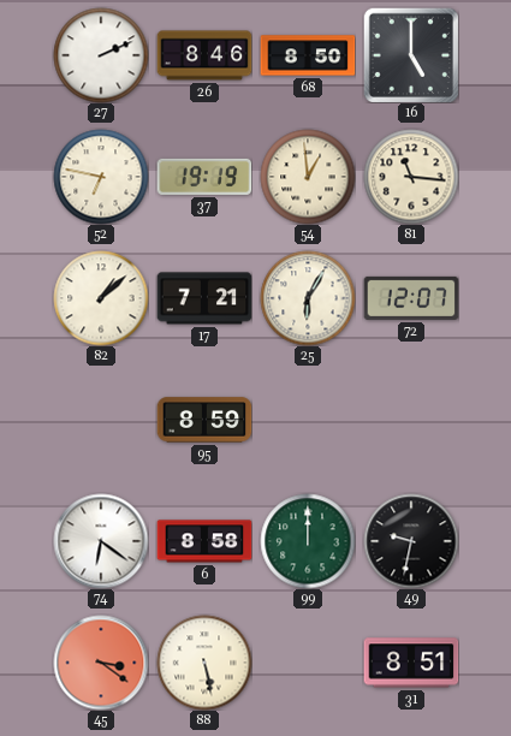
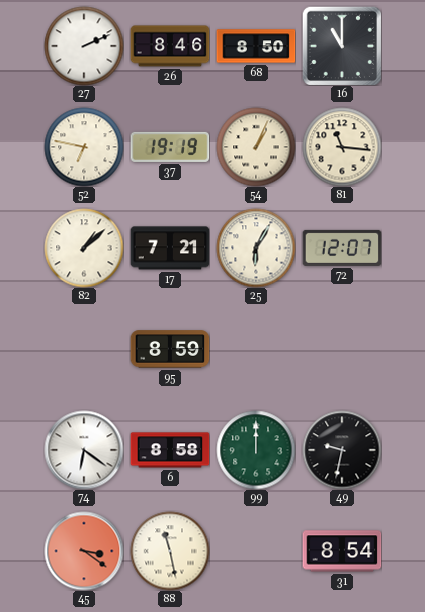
16: 5:00 -> 11:00 (342, 46)
54: 12:59 -> 1:04 (256, 147)
88: 5:28 -> 11:28 (170, 551)
31: 8:51 -> 8:54 (342, 551)
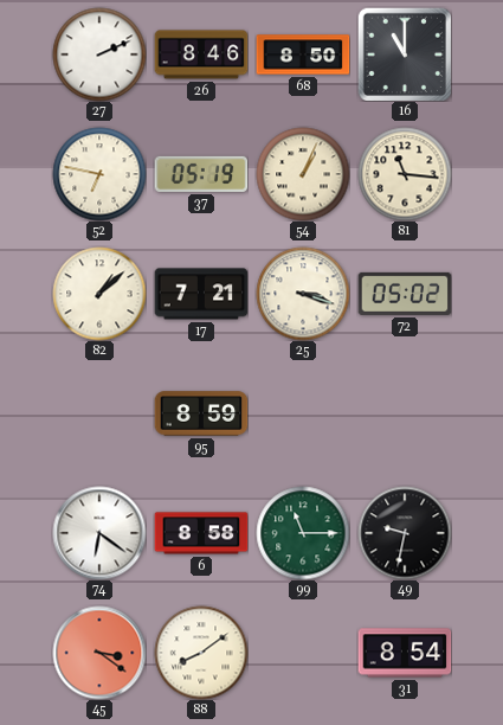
37: 19:19 -> 05:19 (201, 174)
25: 6:05 -> 3:18 (303, 294)
72: 12:07 -> 05:02 (405, 294)
99: 12:00 -> 11:15 (303, 533)
88: 11:28 -> 8:09 (201, 653)
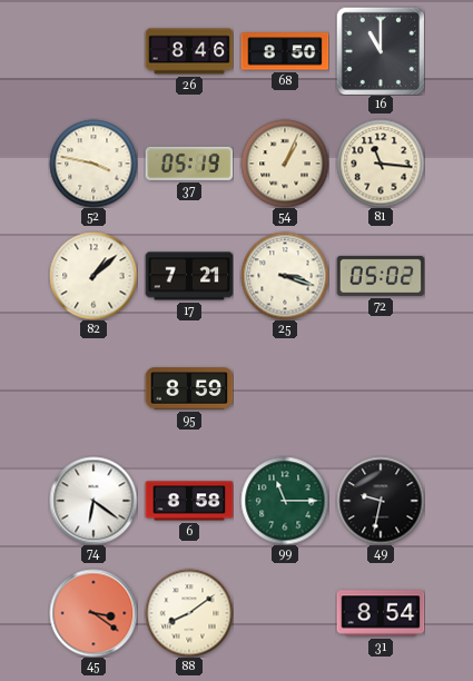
27: 2:11 -> none (99, 54)
52: 6:47 -> 3:47 (93, 164)
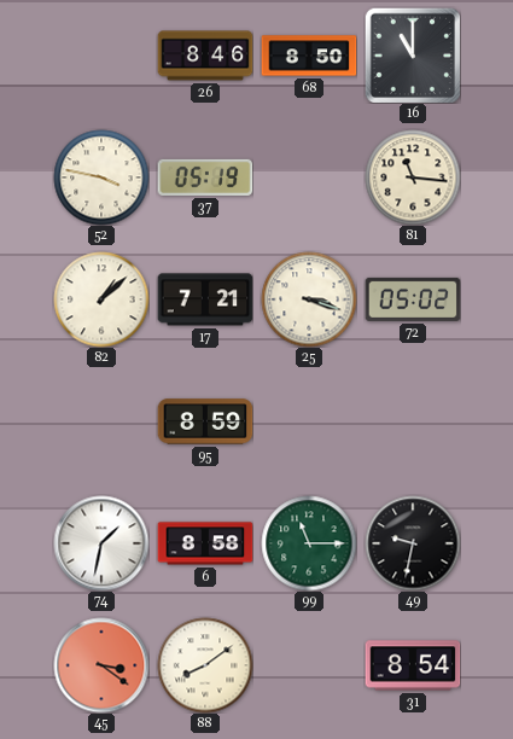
54: 1:04 -> none (285, 164)
74: 6:21 -> 1:32 (101, 543)
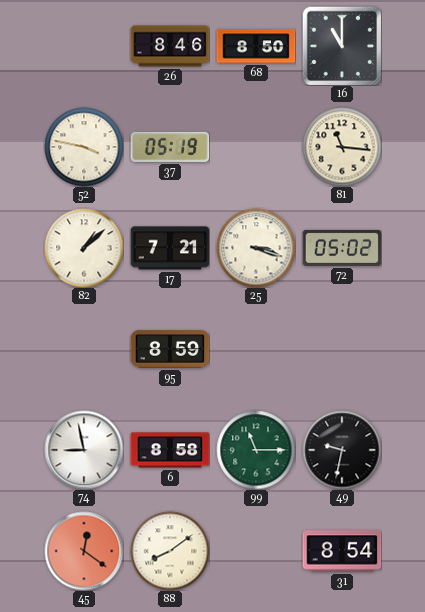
74: 1:32 -> 8:58 (84, 450)
45: 3:21 -> 12:21 (84, 551)
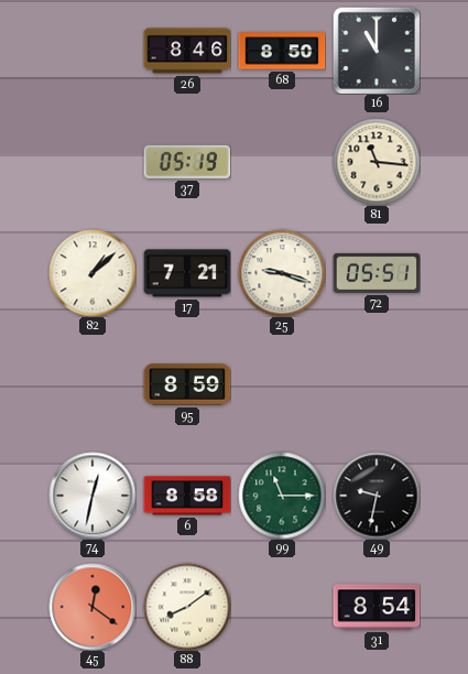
52: 3:47 -> none (84, 147)
25: 3:18 -> 9:18 (282, 273)
72: 05:02 -> 05:51 (377, 273)
74: 8:58 -> 12:32 (92, 496)
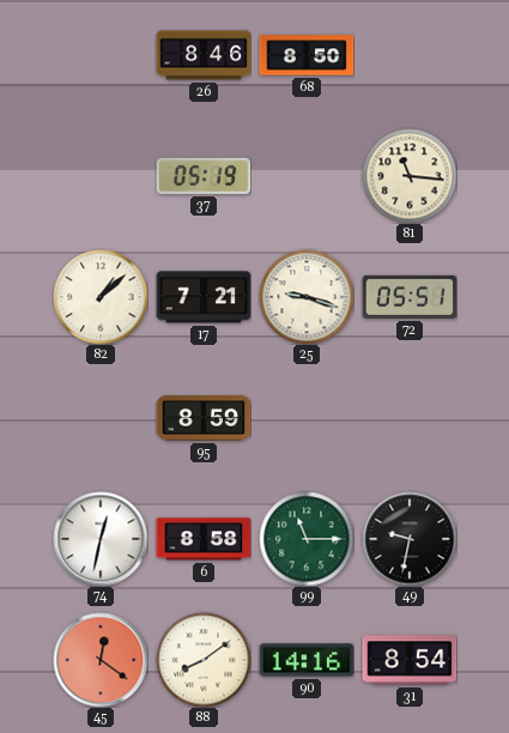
16: 11:00 -> none (377, 51)
90: none -> 14:16 (307, 660)
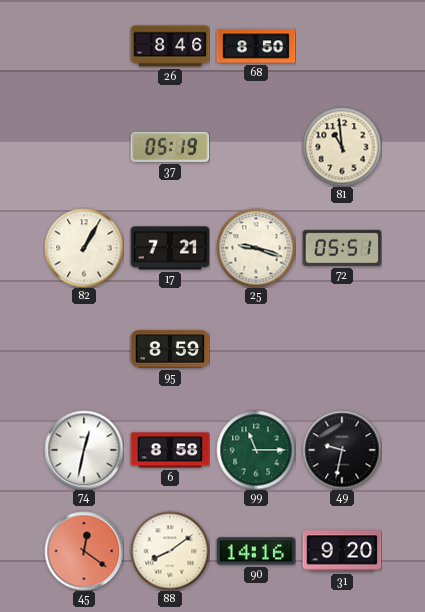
81: 11:16 -> 10:59 (342, 147)
82: 1:08 -> 1:05 (84, 248)
31: 8:54 -> 9:20 (342, 551)
